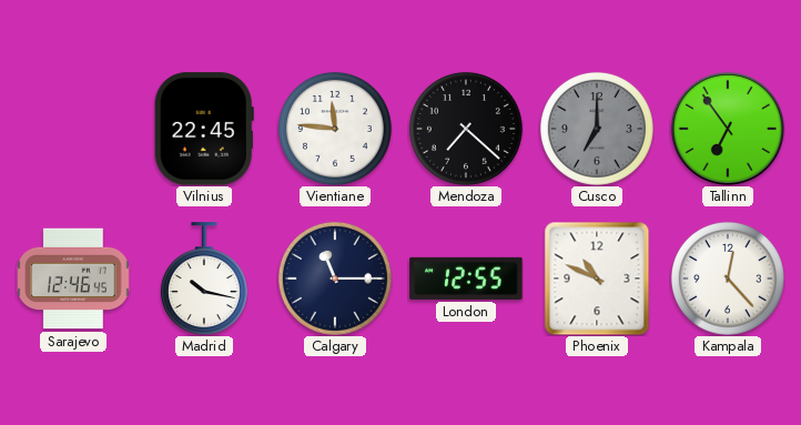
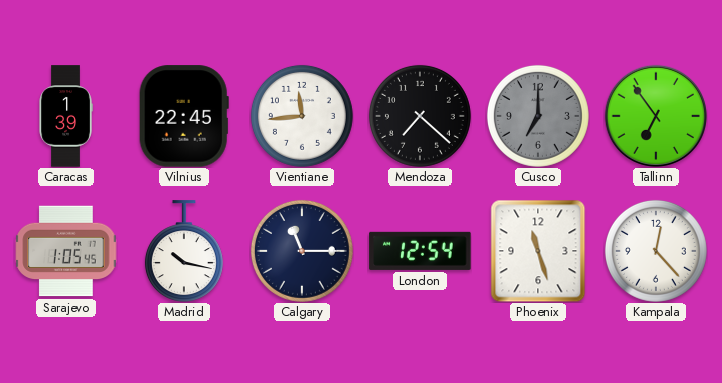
Caracas: none -> 1:39 (66, 116)
Vientiane: 11:46 -> 11:44 (302, 116)
Sarajevo: 12:46 -> 1:05 (66, 251)
London: 12:55 -> 12:54 (420, 251)
Phoenix: 10:49 -> 11:27 (538, 251)
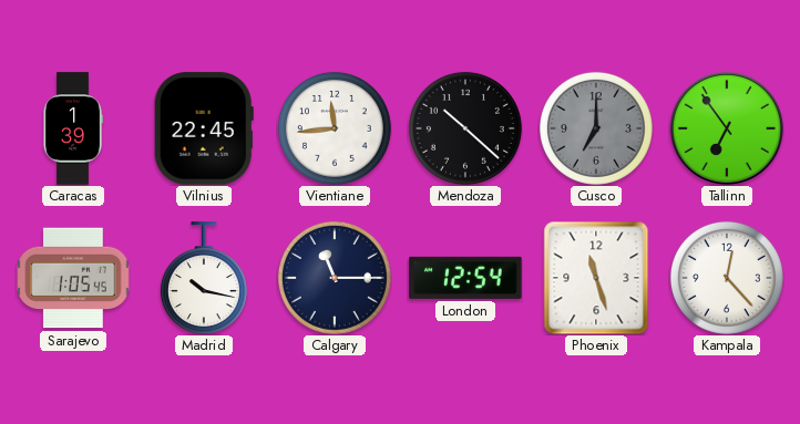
Mendoza: 7:22 -> 10:22 (465, 128)
